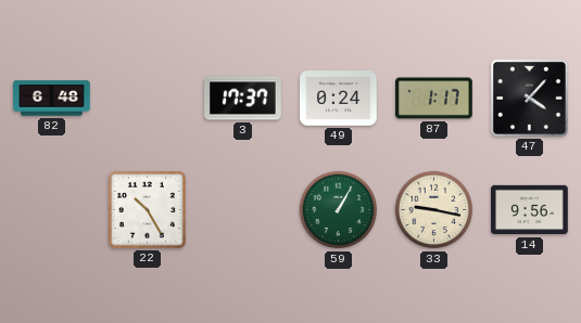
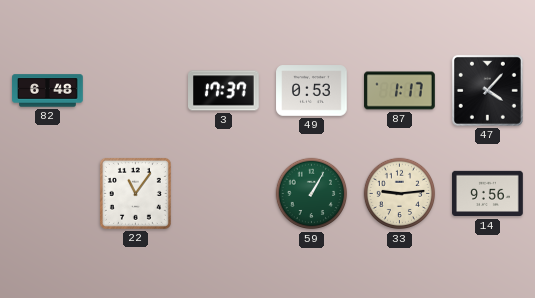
49: 0:24 -> 0:53 (312, 91)
22: 10:25 -> 11:06 (135, 193)
33: 9:17 -> 9:14 (400, 194)
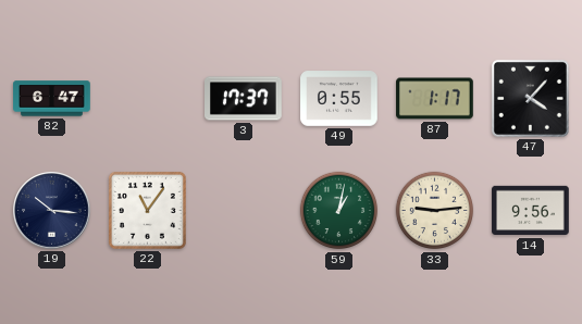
82: 6:48 -> 6:47 (52, 99)
49: 0:53 -> 0:55 (339, 99)
19: none -> 10:16 (52, 211)
59: 1:05 -> 1:02 (339, 211)
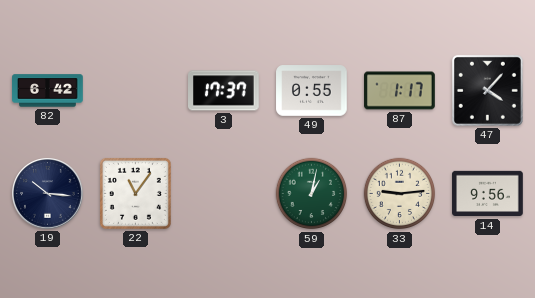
82: 6:47 -> 6:42 (48, 91)
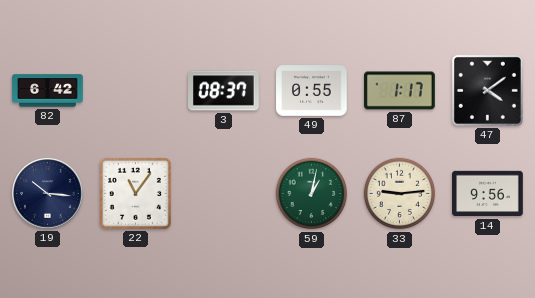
3: 17:37 -> 08:37 (224, 91)
47: 4:07 -> 4:09 (487, 90)
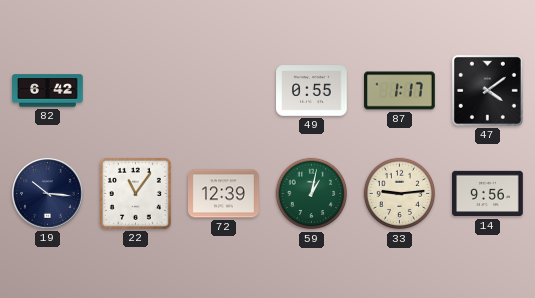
3: 08:37 -> none (224, 91)
72: none -> 12:39 (224, 194)
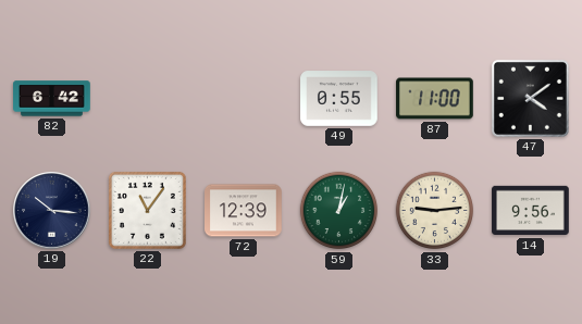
87: 1:17 -> 11:00 (435, 99)
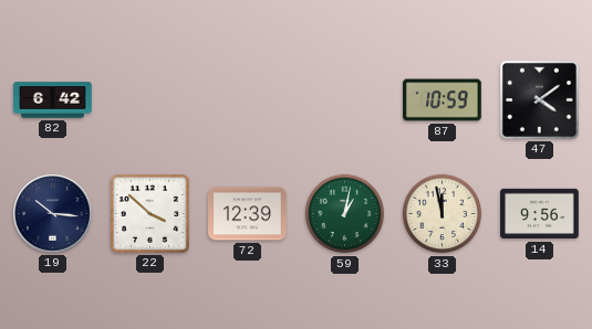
49: 0:55 -> none (339, 99)
87: 11:00 -> 10:59 (443, 100)
22: 11:06 -> 3:52 (149, 213)
33: 9:14 -> 11:58 (443, 214)
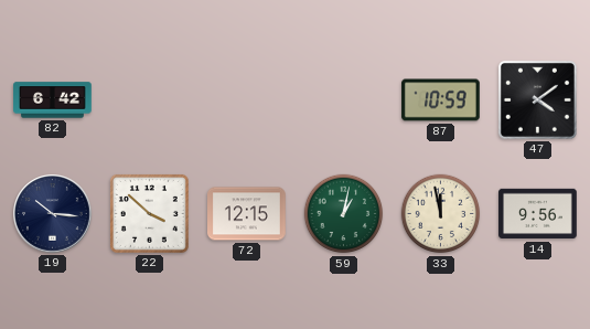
72: 12:39 -> 12:15 (247, 214)
